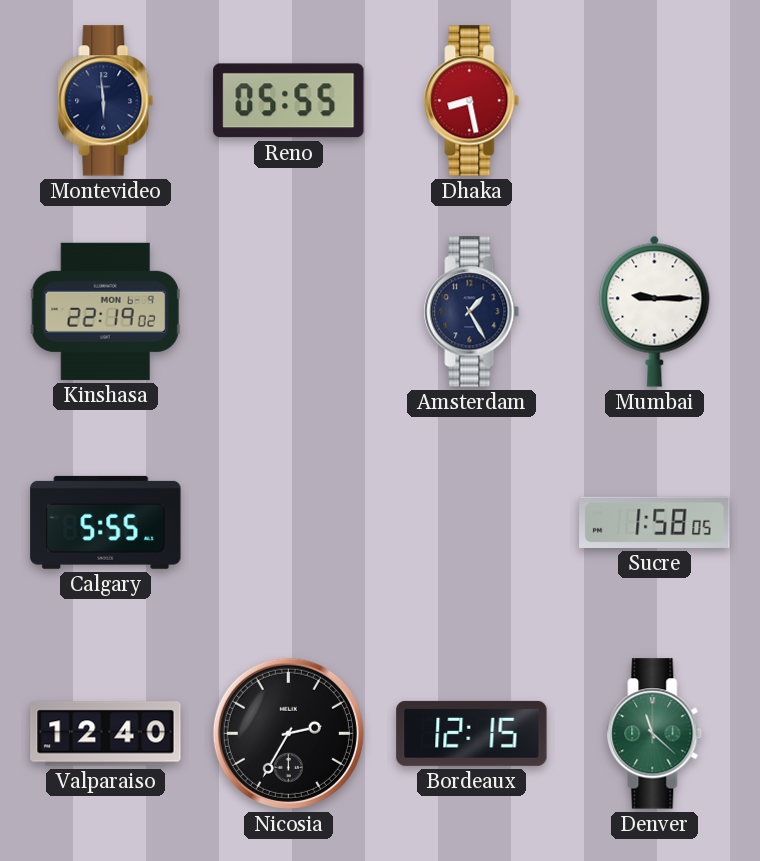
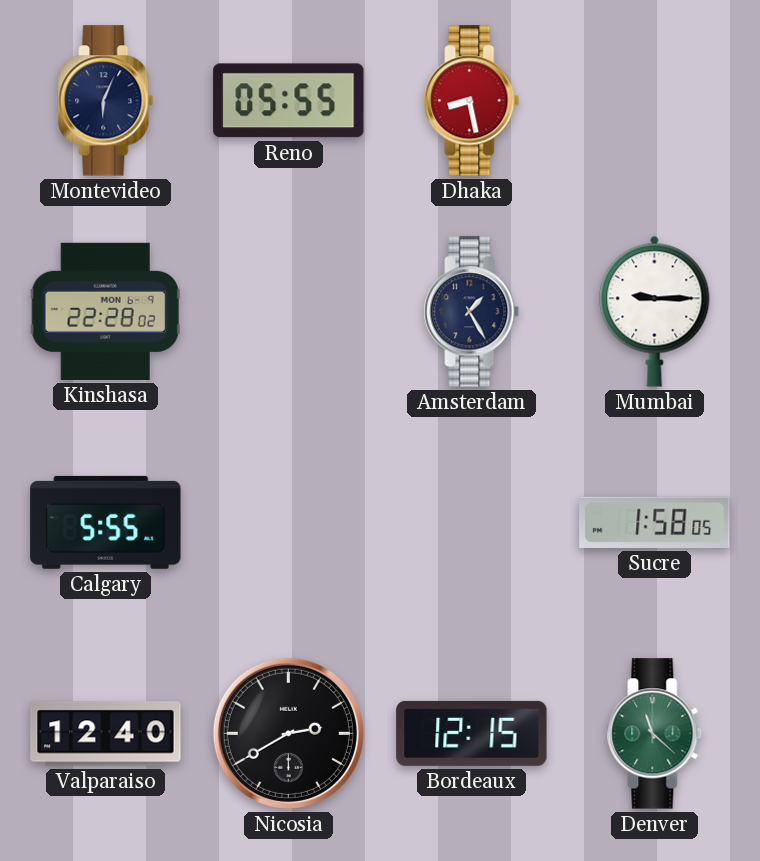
Montevideo: 5:59 -> 6:04 (106, 101)
Kinshasa: 22:19 -> 22:28 (105, 311)
Nicosia: 2:35 -> 2:40 (288, 733)
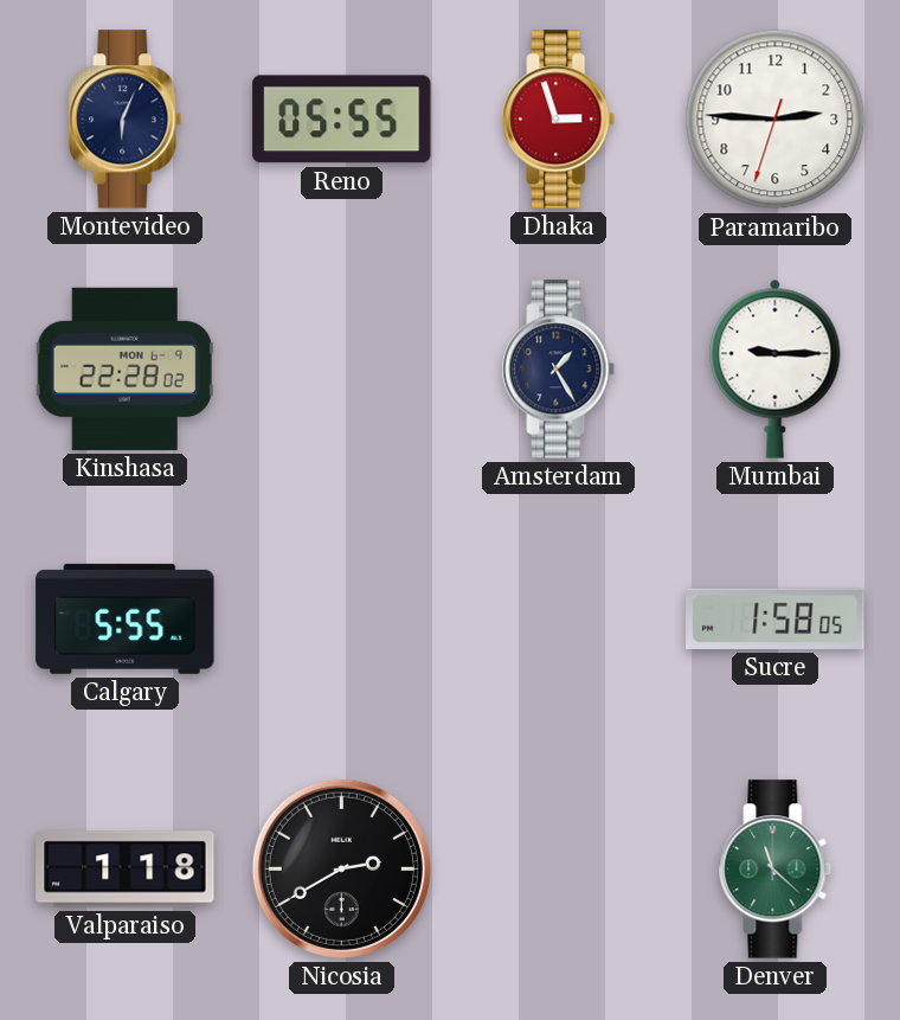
Dhaka: 8:28 -> 2:57 (559, 120)
Paramaribo: none -> 2:45 (776, 120)
Valparaiso: 12:40 -> 1:18 (126, 870)
Bordeaux: 12:15 -> none (472, 733)
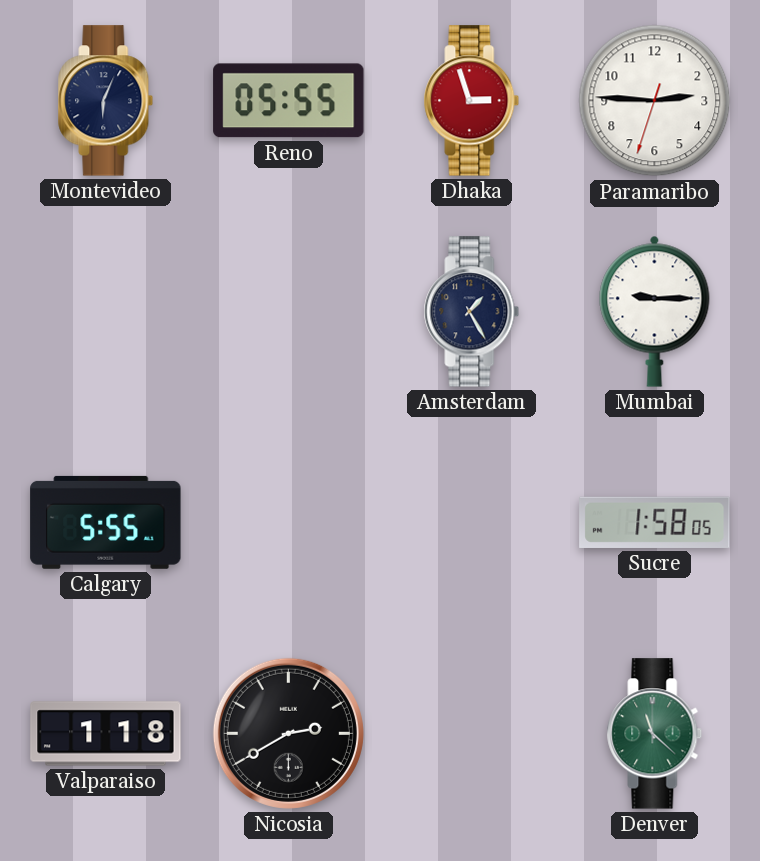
Kinshasa: 22:28 -> none (124, 368)
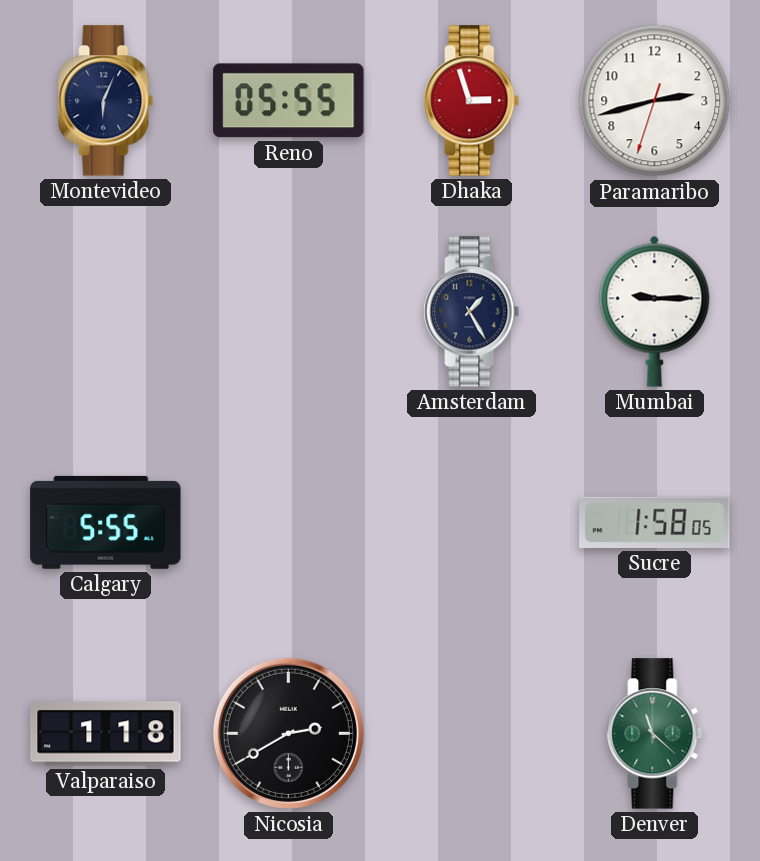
Paramaribo: 2:45 -> 2:42 (655, 101)
